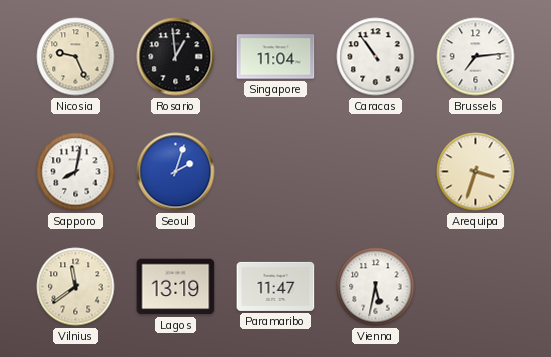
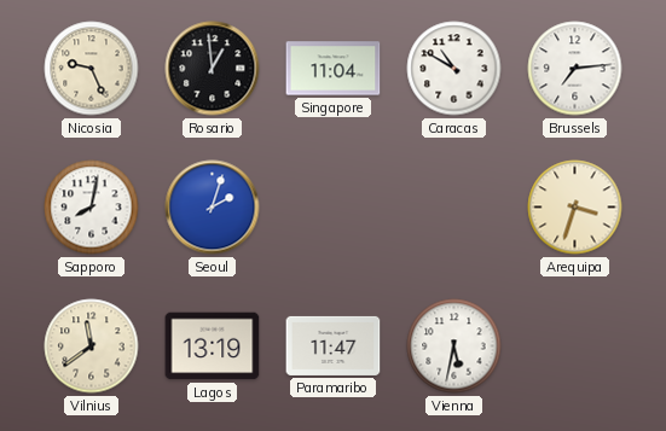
Caracas: 10:54 -> 10:50 (454, 69)
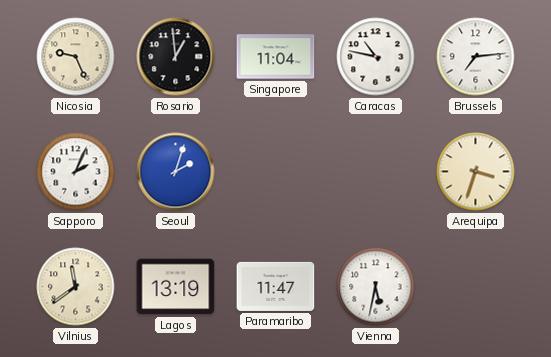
Caracas: 10:50 -> 10:47 (376, 57)
Sapporo: 8:02 -> 2:04 (76, 172)
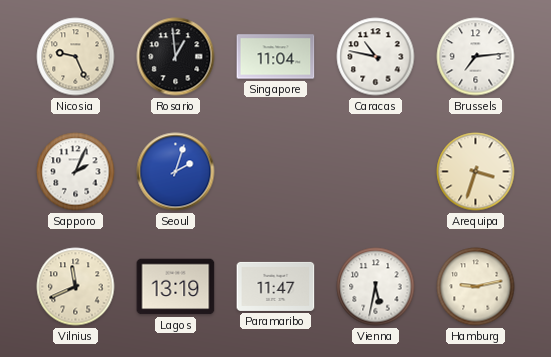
Vilnius: 11:39 -> 11:41 (76, 287)
Hamburg: none -> 9:13 (476, 287)
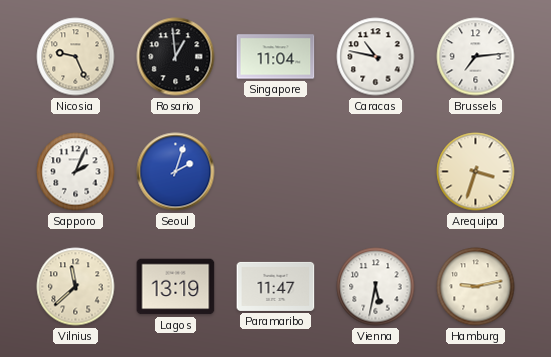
Vilnius: 11:41 -> 11:38 (76, 287)
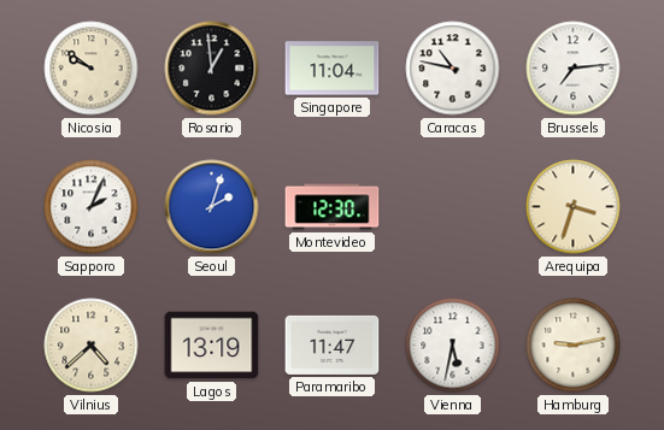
Nicosia: 9:26 -> 9:51 (92, 69)
Montevideo: none -> 12:30 (333, 207)
Vilnius: 11:38 -> 4:38 (92, 346)
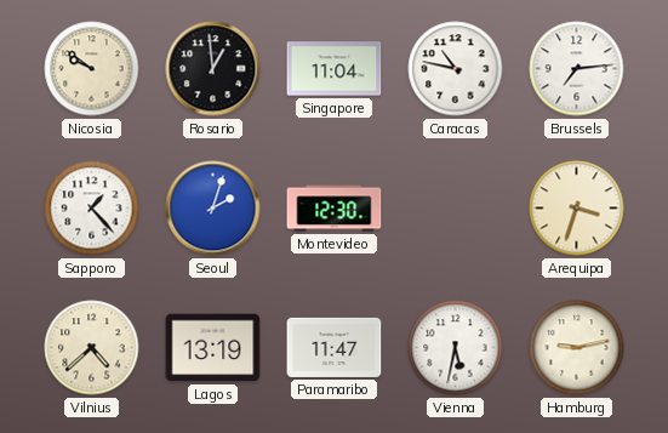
Sapporo: 2:04 -> 1:23 (92, 209)
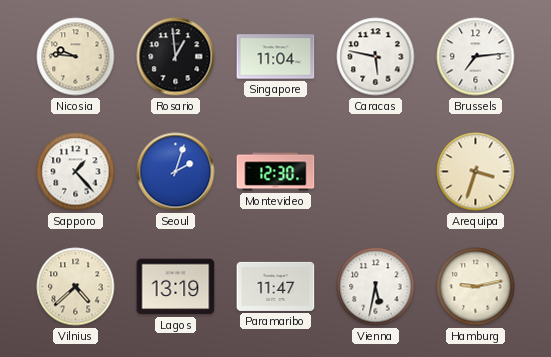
Nicosia: 9:51 -> 9:46 (76, 57)
Caracas: 10:47 -> 5:47 (376, 57)
